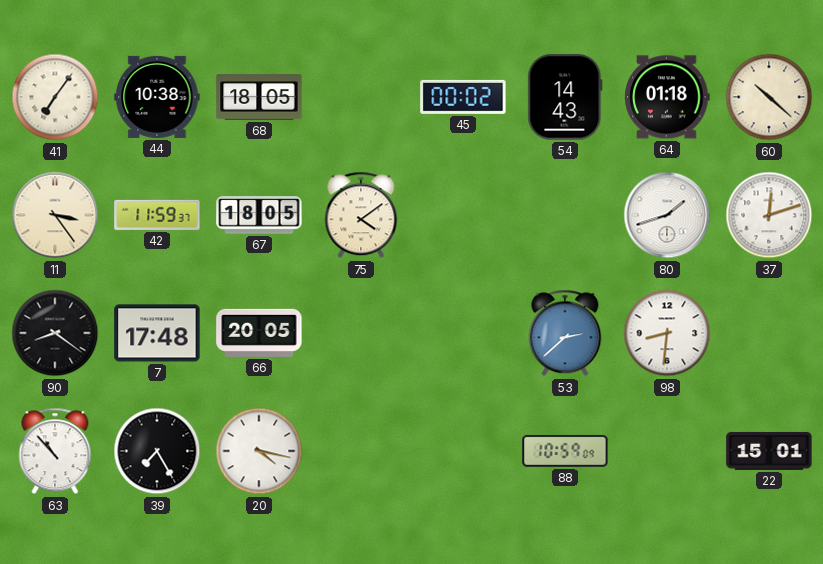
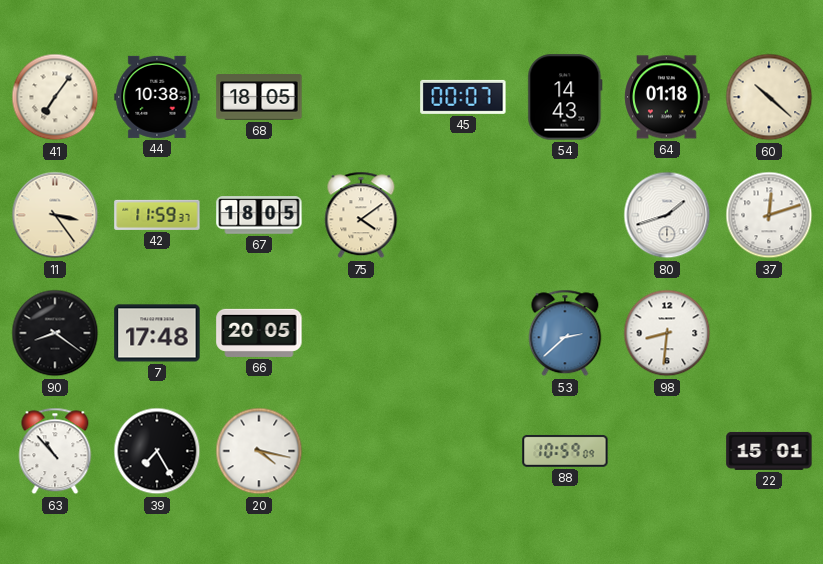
45: 00:02 -> 00:07 (463, 97)
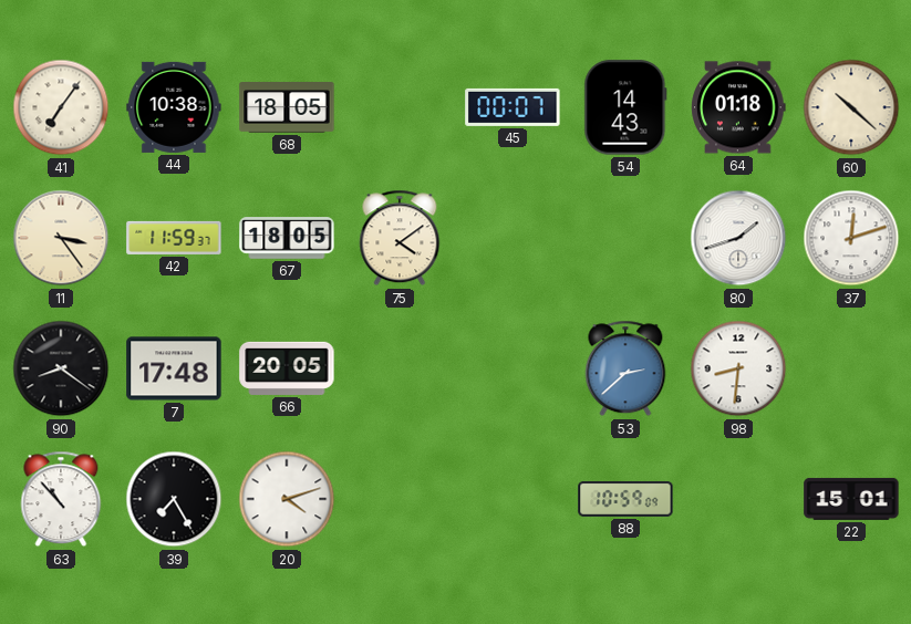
20: 4:17 -> 4:12 (287, 499)
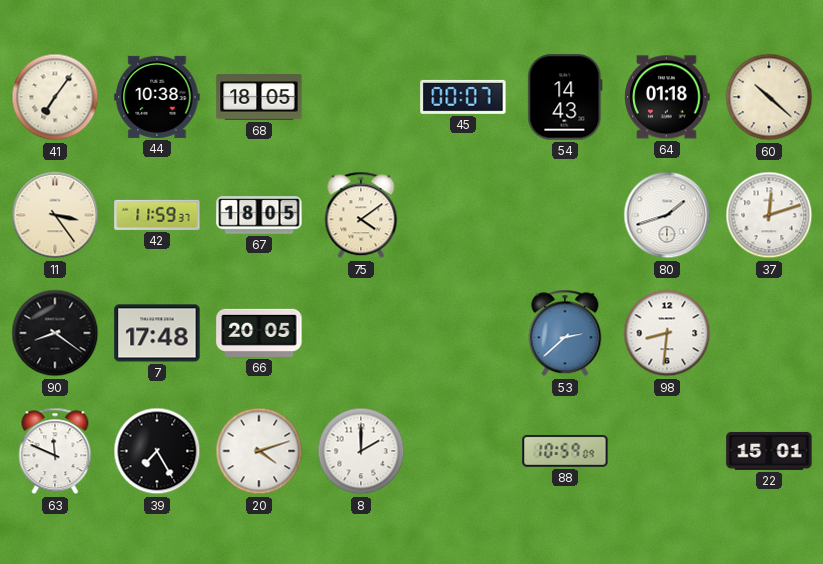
63: 10:53 -> 11:49 (55, 451)
8: none -> 2:00 (361, 451)
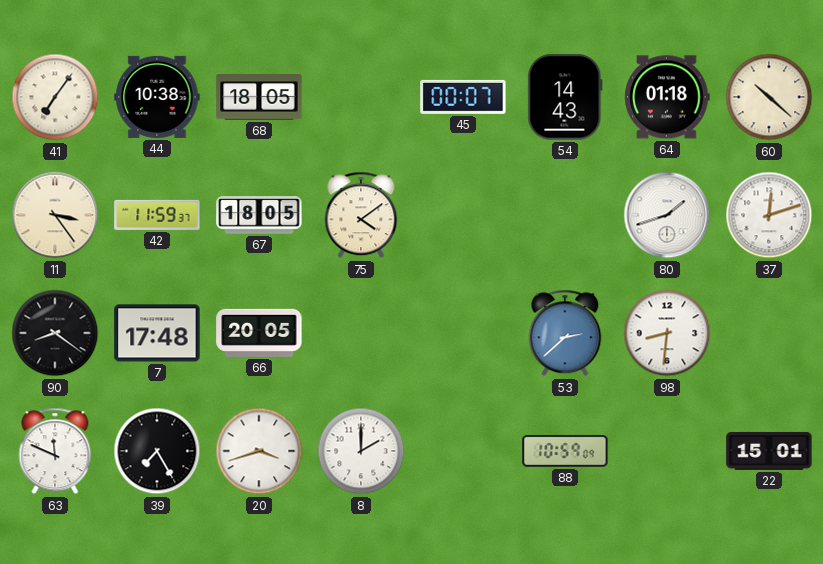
20: 4:12 -> 3:42 (259, 451)
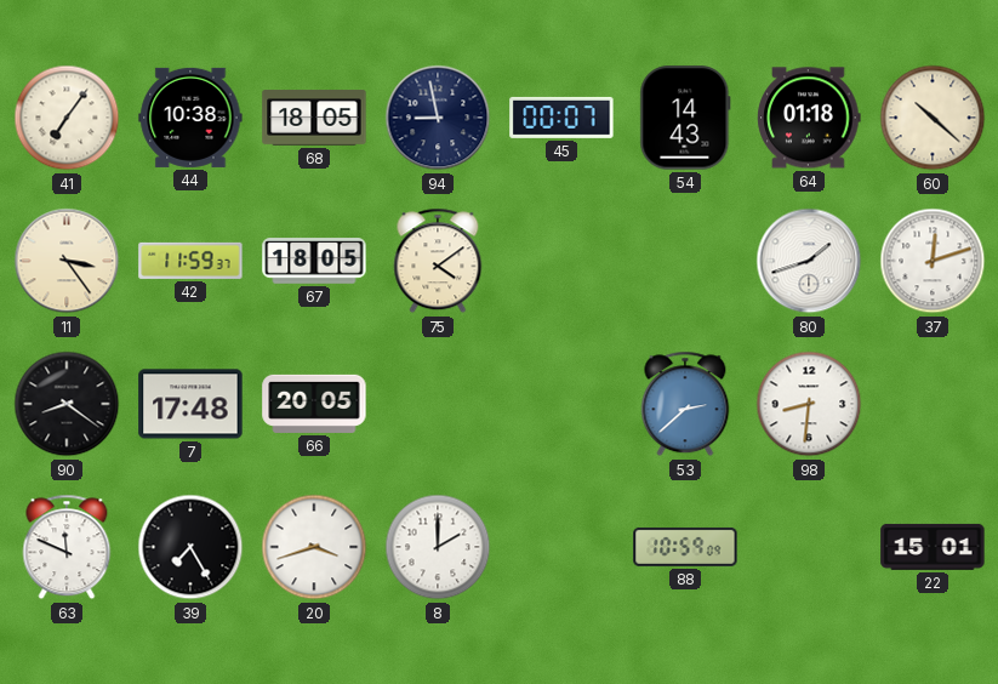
94: none -> 8:58 (438, 118)
